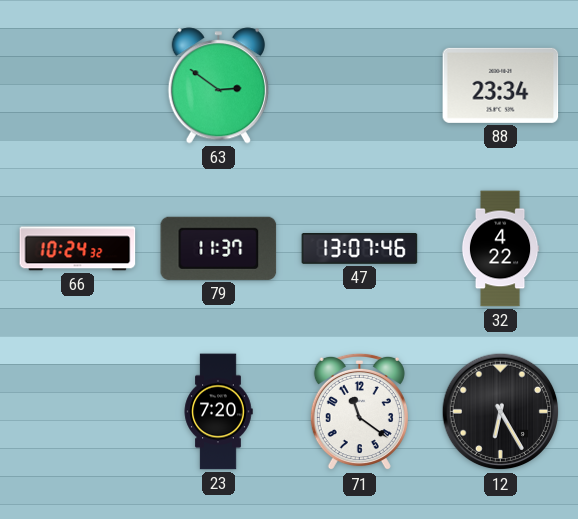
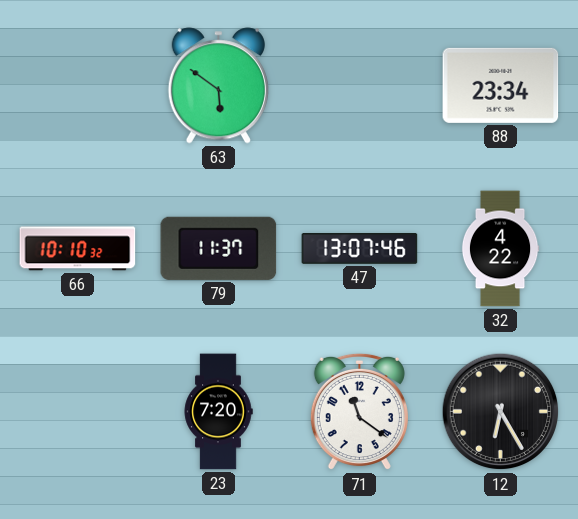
63: 2:51 -> 5:51 (218, 86)
66: 10:24 -> 10:10 (78, 249)
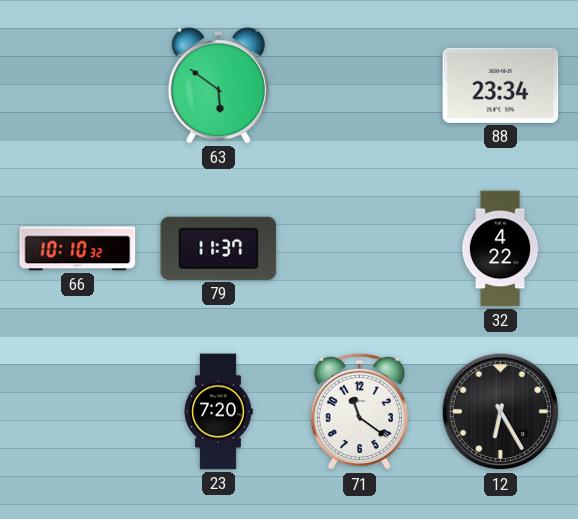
47: 13:07 -> none (360, 249)
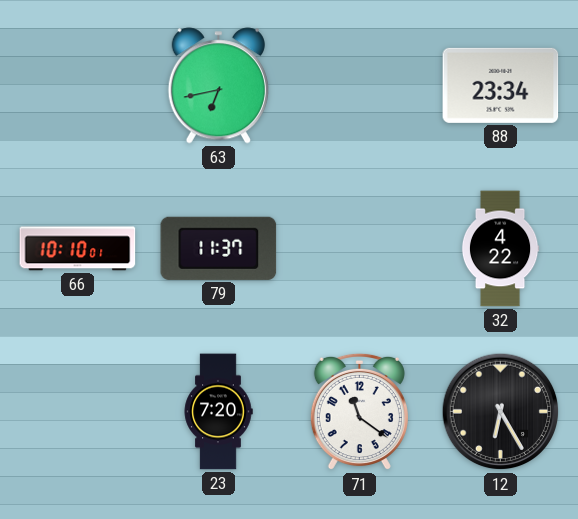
63: 5:51 -> 6:43 (218, 86)
66: 10:10:32 -> 10:10:01 (78, 249)
